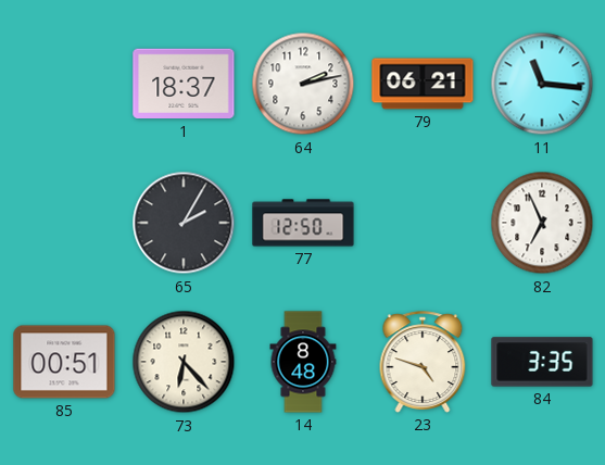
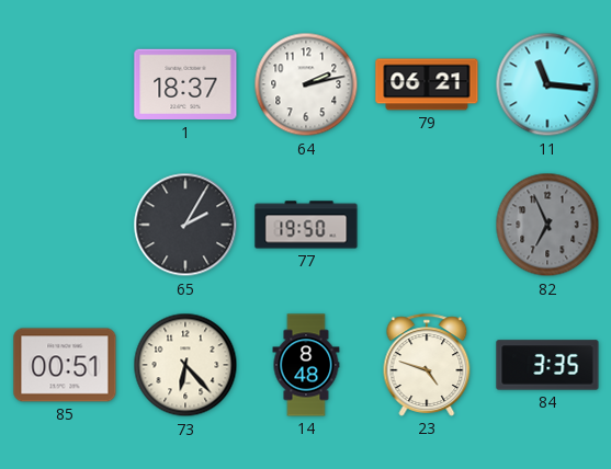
77: 12:50 -> 19:50 (306, 225)
82 dial: white -> grey (547, 225)
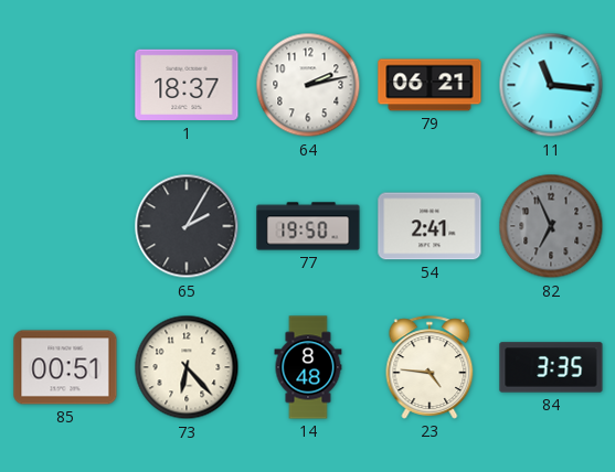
54: none -> 2:41 (430, 226)
23: 4:48 -> 4:46 (430, 367)
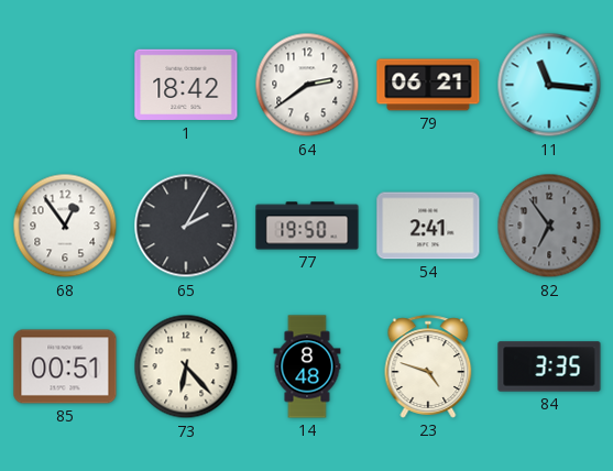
1: 18:37 -> 18:42 (186, 85)
64: 2:13 -> 2:39 (307, 85)
68: none -> 12:54 (65, 226)
82: 6:56 -> 6:54 (549, 226)
23: 4:46 -> 4:48 (428, 366)
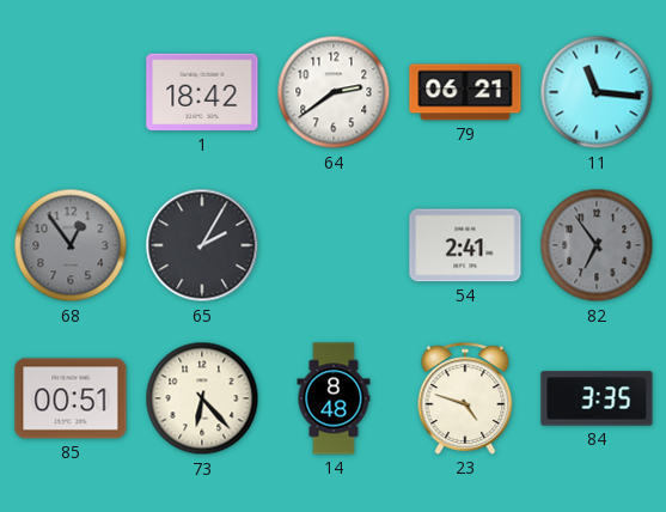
68 dial: white -> grey (71, 245)
77: 19:50 -> none (307, 226)
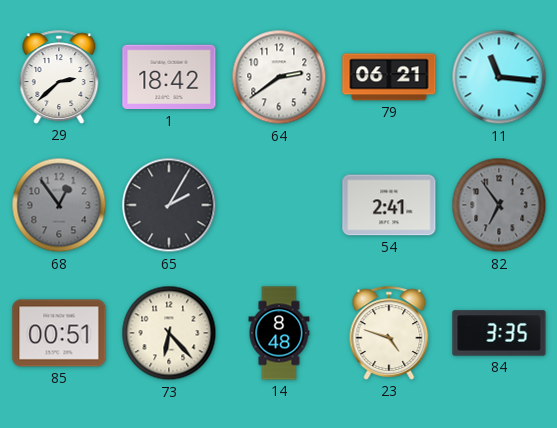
29: none -> 2:38 (59, 77)
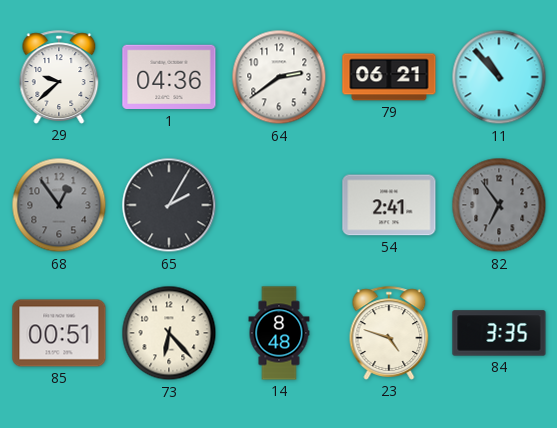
29: 2:38 -> 9:38 (59, 77)
1: 18:42 -> 04:36 (169, 77)
11: 11:16 -> 10:53 (499, 77)
